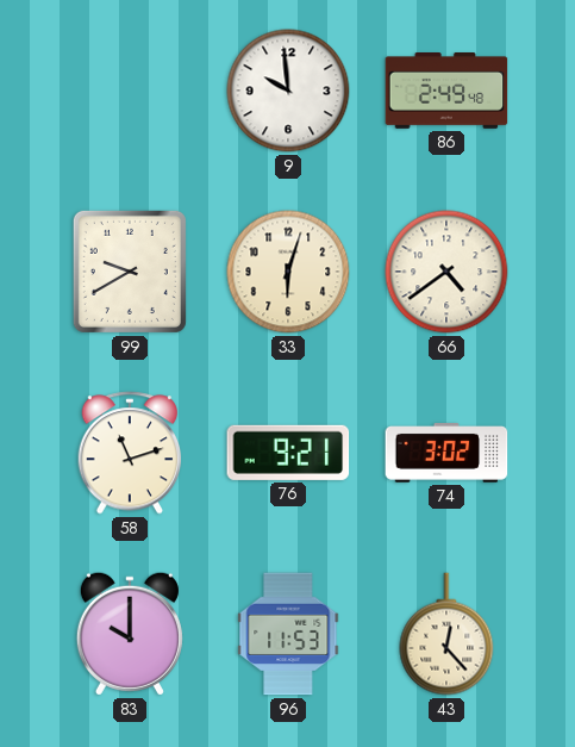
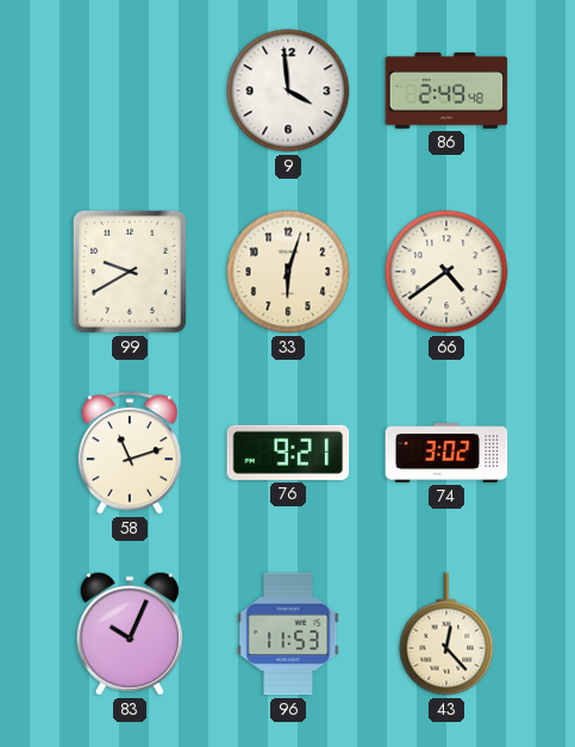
9: 9:59 -> 3:59 (288, 91)
83: 10:00 -> 10:04 (130, 634)
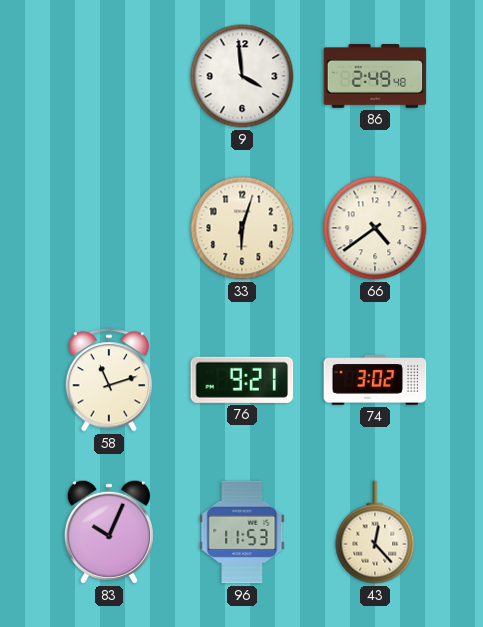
99: 9:40 -> none (130, 272)
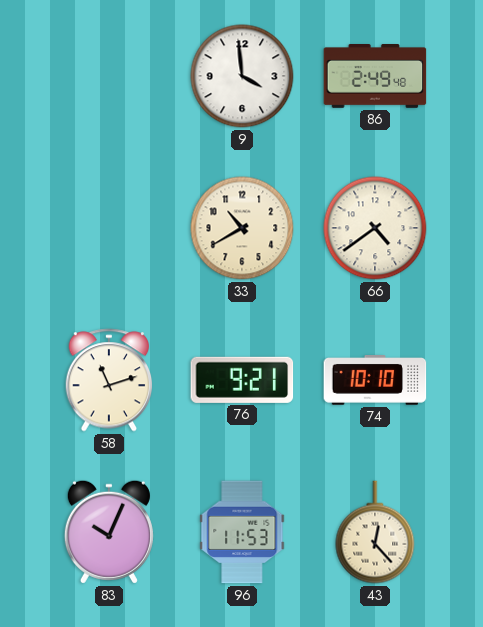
33: 6:03 -> 10:40 (242, 228)
74: 3:02 -> 10:10 (375, 381)
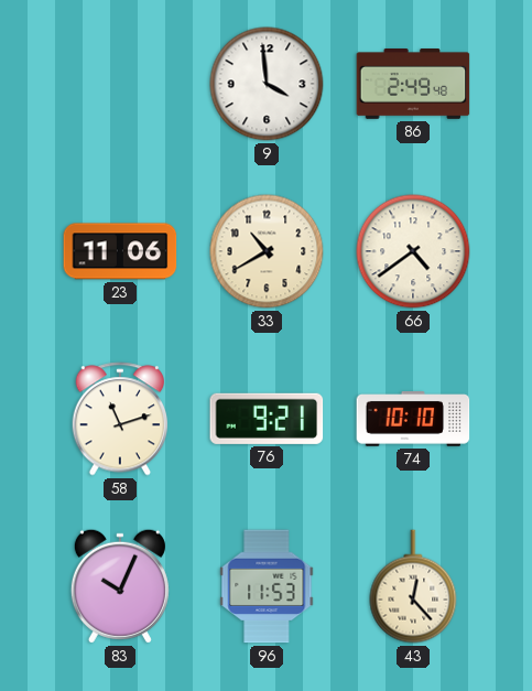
23: none -> 11:06 (120, 251)
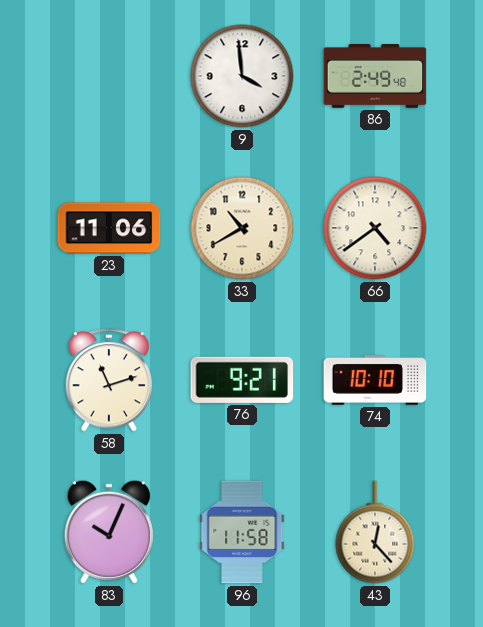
96: 11:53 -> 11:58 (242, 532)
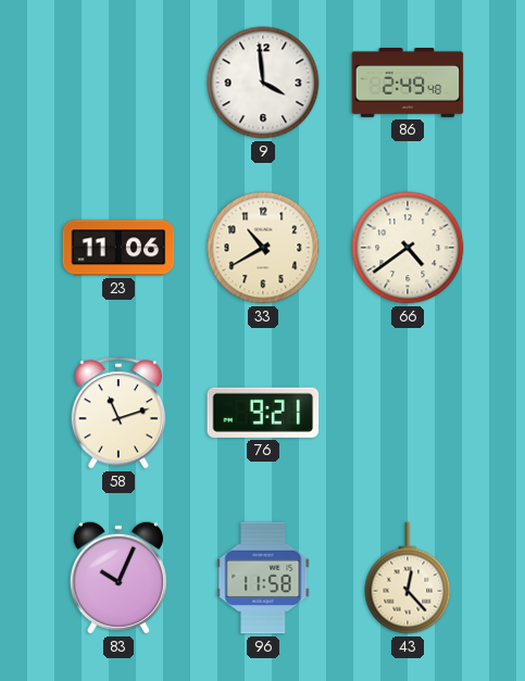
74: 10:10 -> none (375, 381)
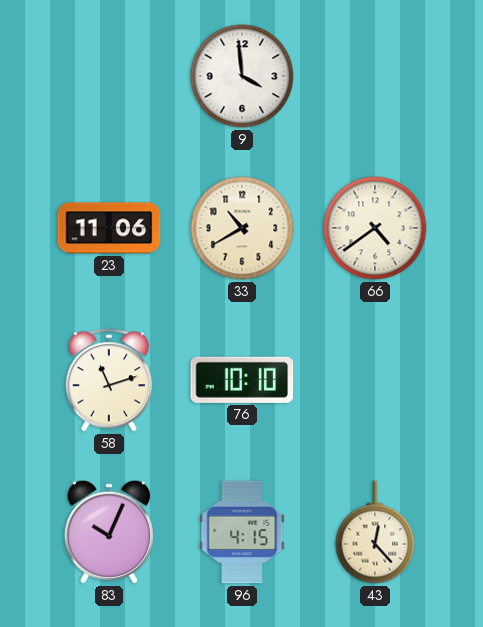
86: 2:49 -> none (408, 84)
76: 9:21 -> 10:10 (242, 380)
96: 11:58 -> 4:15 (242, 532)
